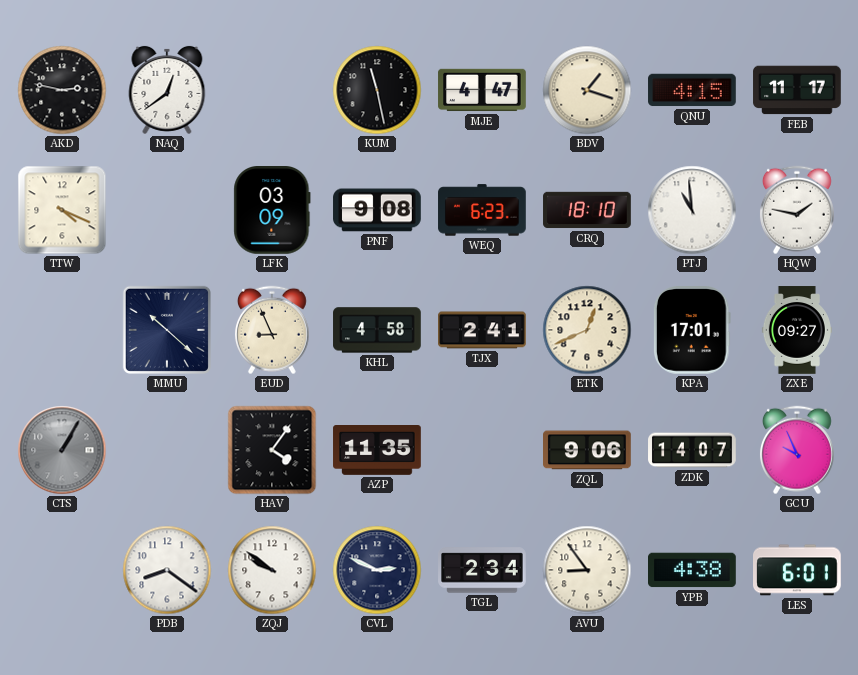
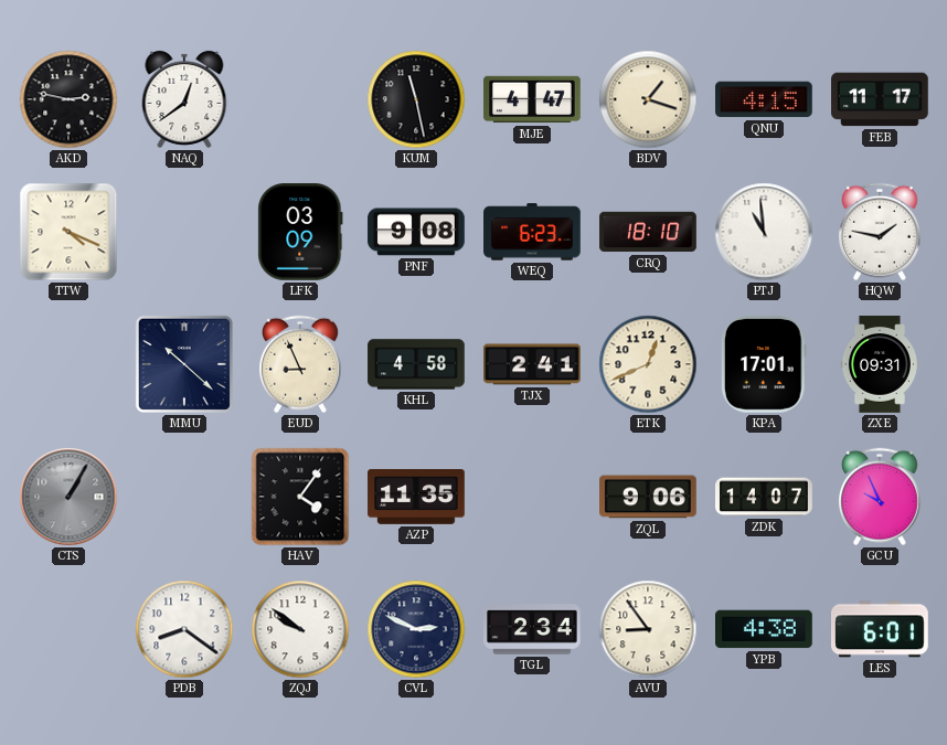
ZXE: 09:27 -> 09:31 (880, 364)
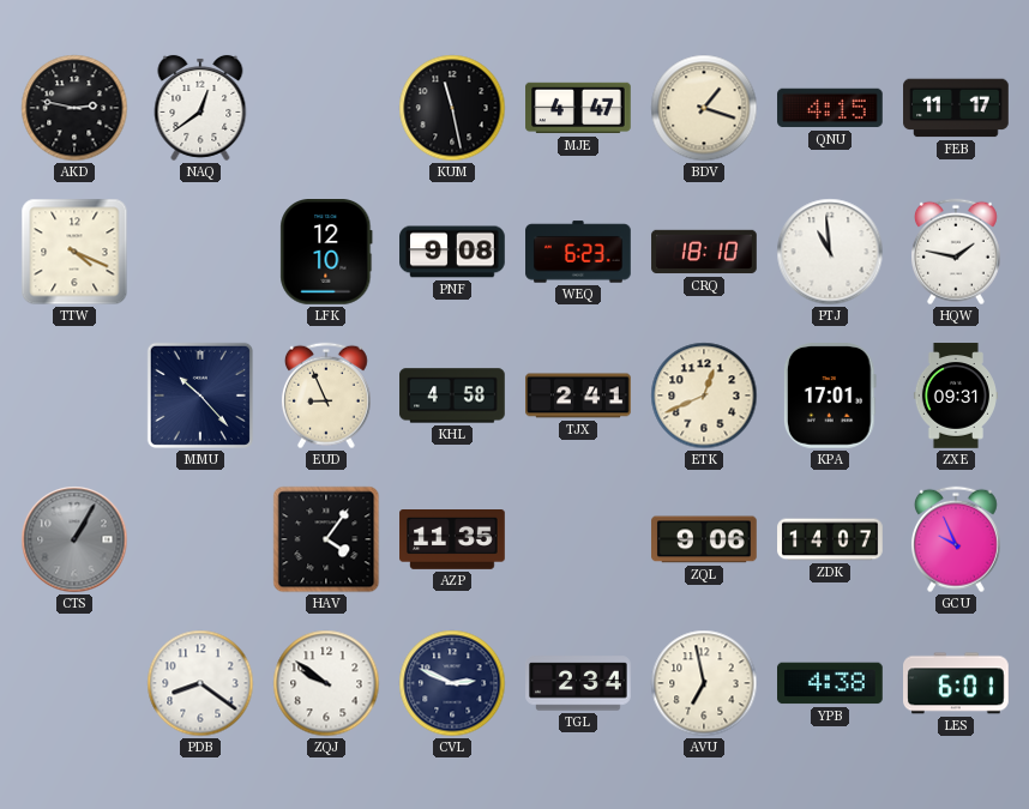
LFK: 03:09 -> 12:10 (326, 253)
MMU: 10:22 -> 10:23 (200, 396)
AVU: 8:54 -> 6:58 (704, 683)
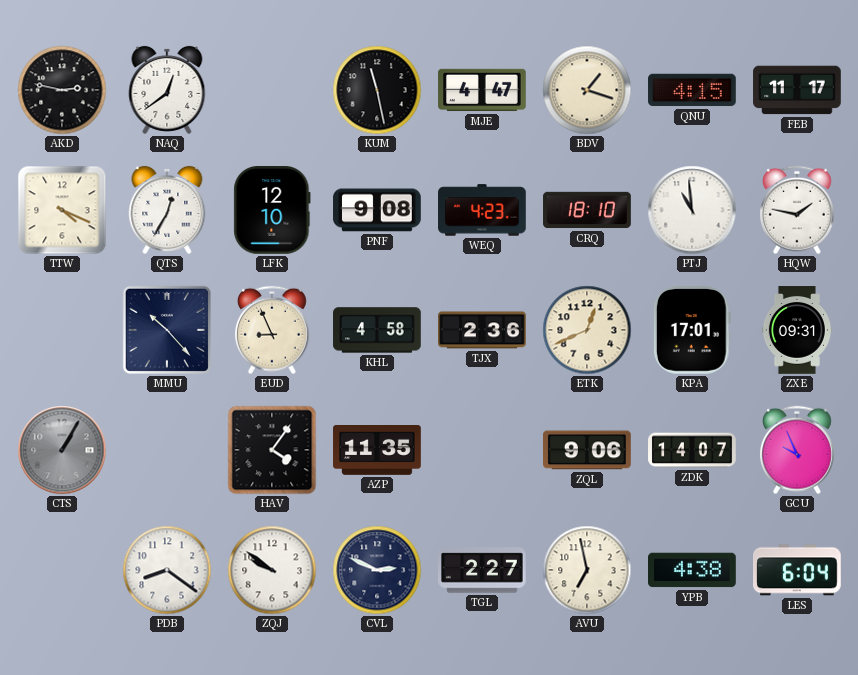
QTS: none -> 12:35 (167, 210)
WEQ: 6:23 -> 4:23 (482, 210)
TJX: 2:41 -> 2:36 (482, 330)
TGL: 2:34 -> 2:27 (482, 570)
LES: 6:01 -> 6:04 (798, 570)
